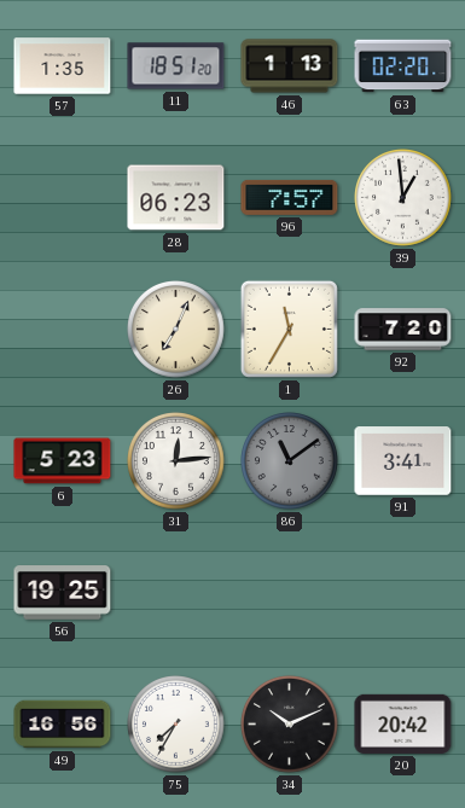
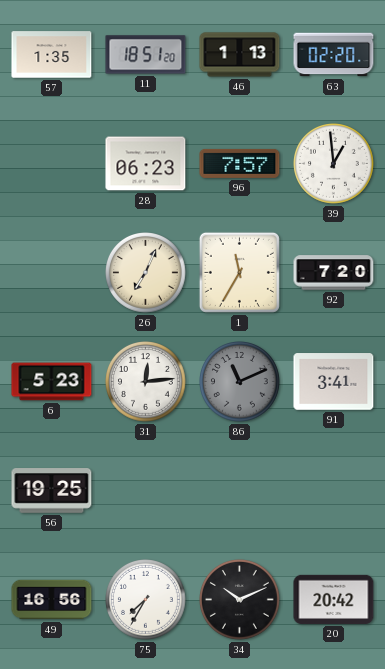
86: 11:09 -> 11:11 (240, 382)
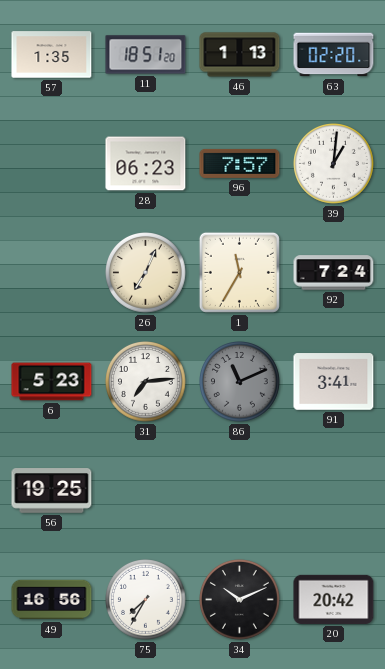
39: 12:59 -> 1:01 (334, 164)
92: 7:20 -> 7:24 (334, 273)
31: 12:14 -> 7:14 (146, 382)
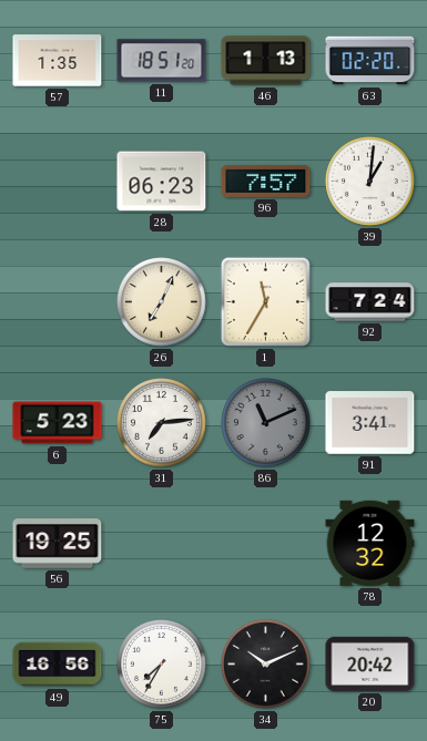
78: none -> 12:32 (370, 543)
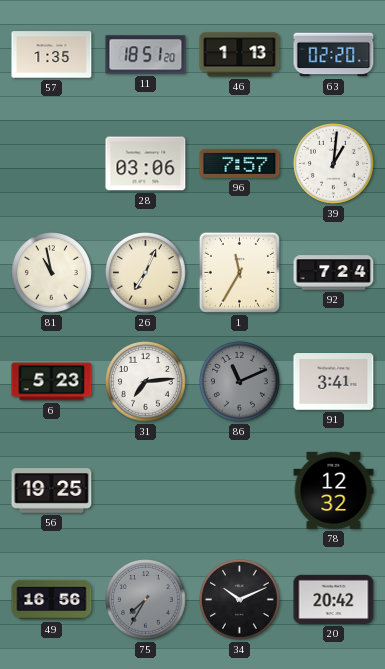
28: 06:23 -> 03:06 (146, 164)
81: none -> 10:58 (52, 273)
75 dial: white -> grey (146, 600)
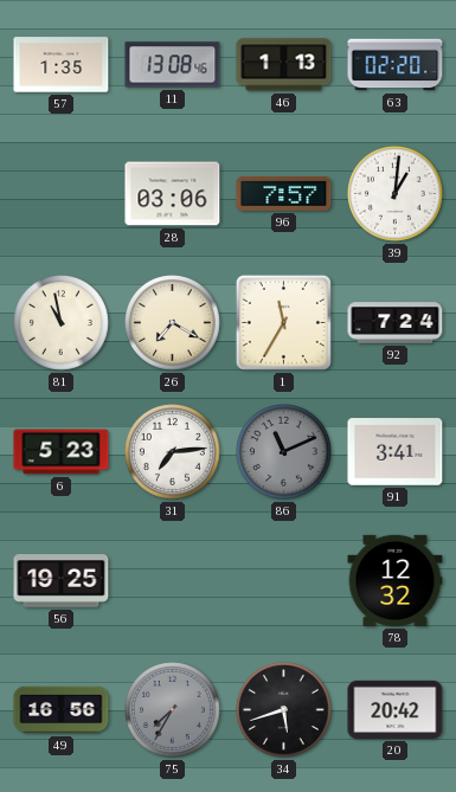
11: 18:51 -> 13:08 (173, 65)
26: 7:04 -> 7:20 (173, 323)
34: 10:11 -> 5:42 (284, 710)
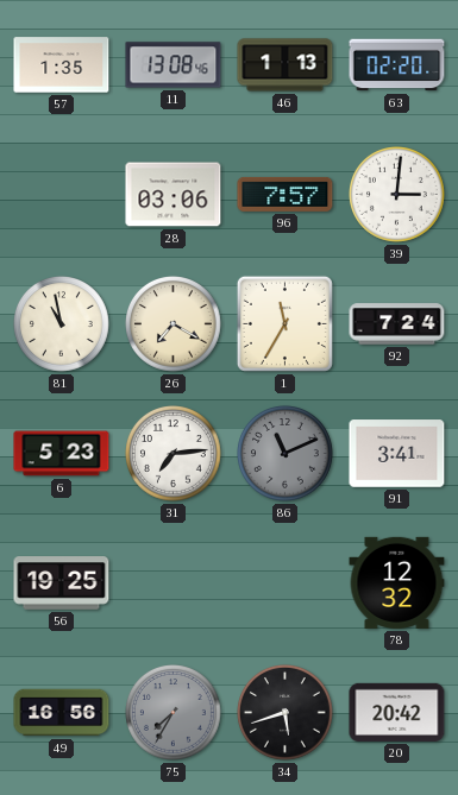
39: 1:01 -> 3:01 (397, 195)
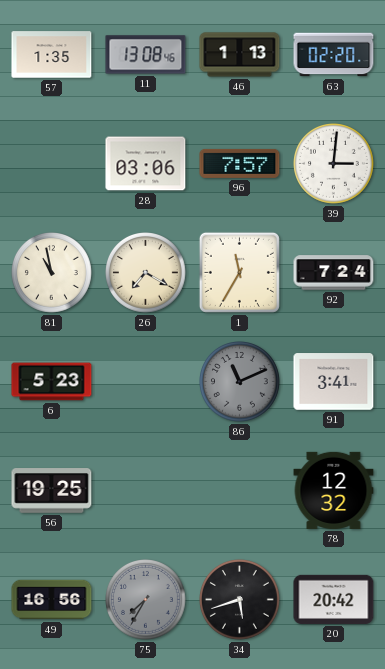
31: 7:14 -> none (174, 454)
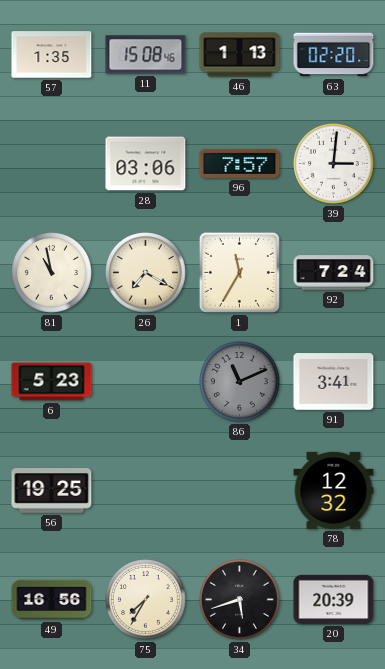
11: 13:08 -> 15:08 (146, 55)
75 dial: grey -> cream (146, 600)
20: 20:42 -> 20:39 (334, 599)
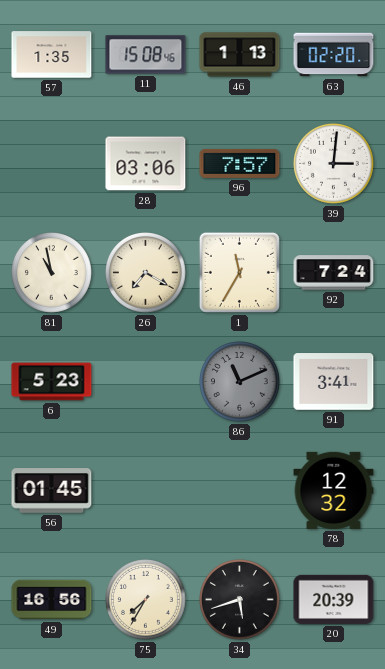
56: 19:25 -> 01:45 (52, 491)
